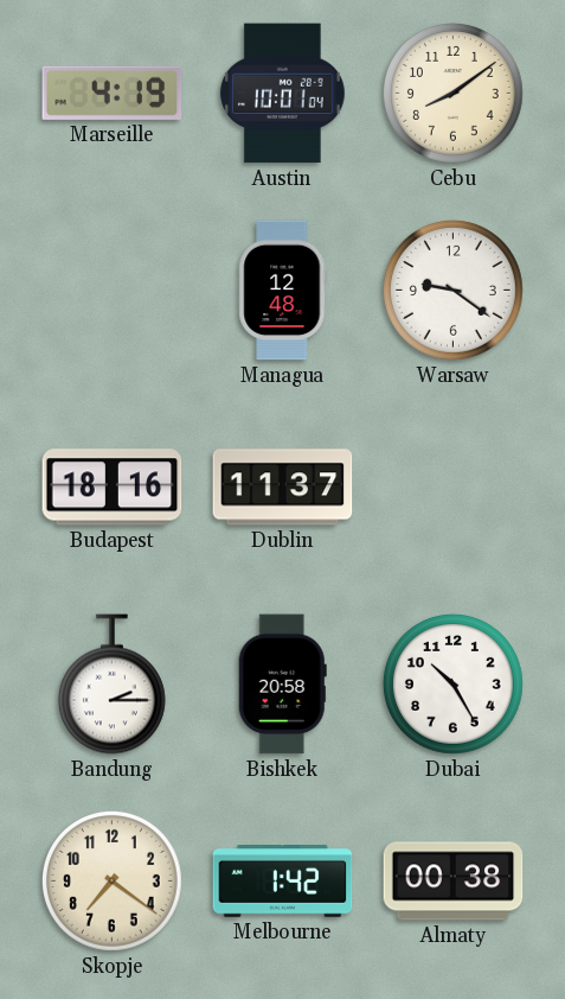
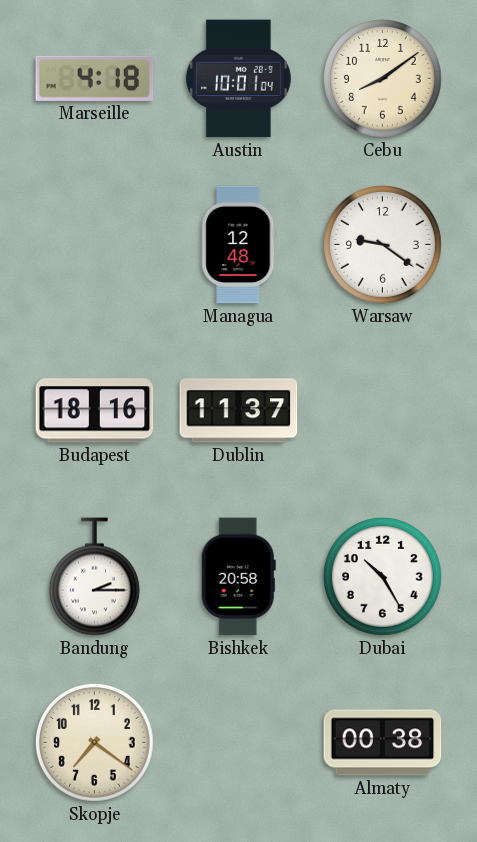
Marseille: 4:19 -> 4:18 (95, 78)
Melbourne: 1:42 -> none (283, 882)
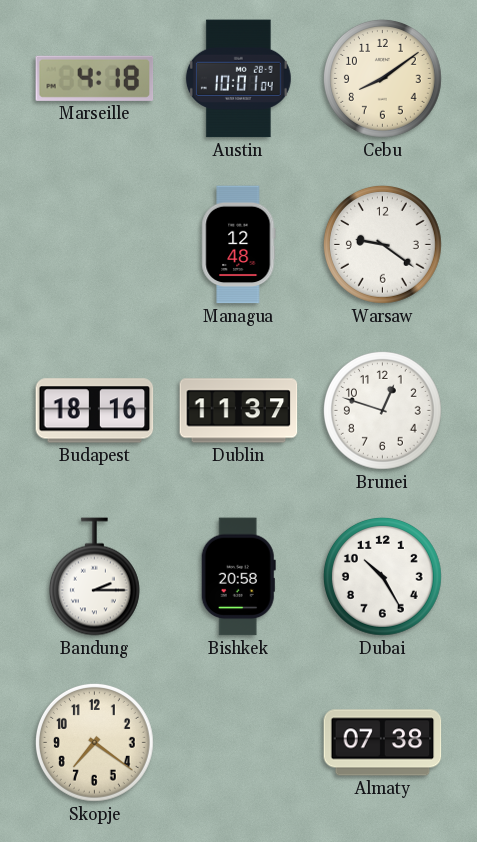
Brunei: none -> 12:48 (382, 410)
Almaty: 00:38 -> 07:38 (383, 743)
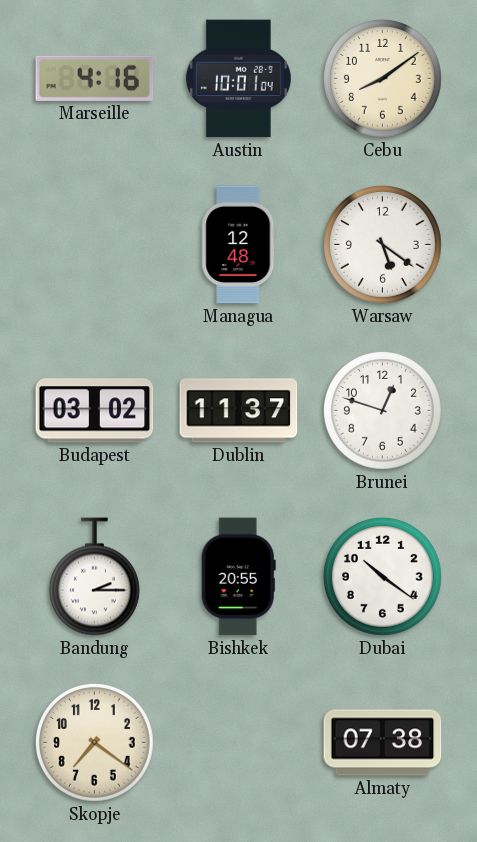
Marseille: 4:18 -> 4:16 (95, 78)
Warsaw: 9:21 -> 5:21 (382, 244)
Budapest: 18:16 -> 03:02 (95, 411)
Bishkek: 20:58 -> 20:55 (238, 577)
Dubai: 10:25 -> 10:21 (382, 576)
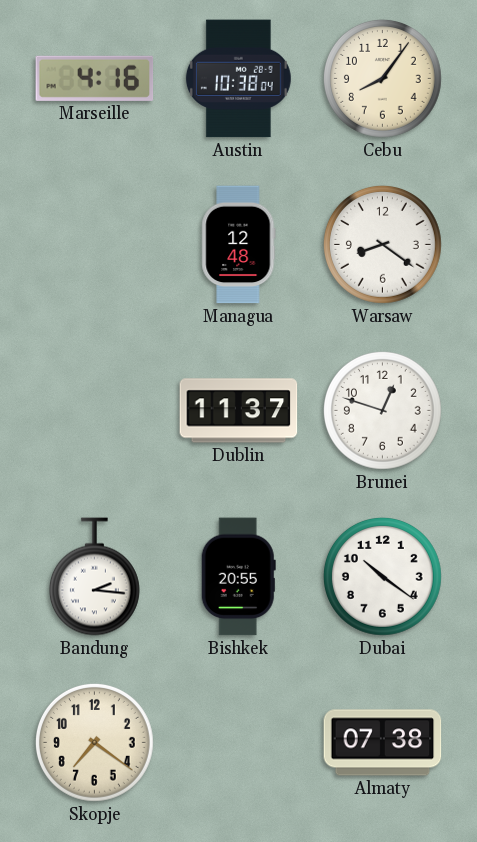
Austin: 10:01 -> 10:38 (238, 79)
Cebu: 8:09 -> 8:06 (382, 78)
Warsaw: 5:21 -> 8:21 (382, 244)
Budapest: 03:02 -> none (95, 411)
Bandung: 2:15 -> 2:16 (94, 577)
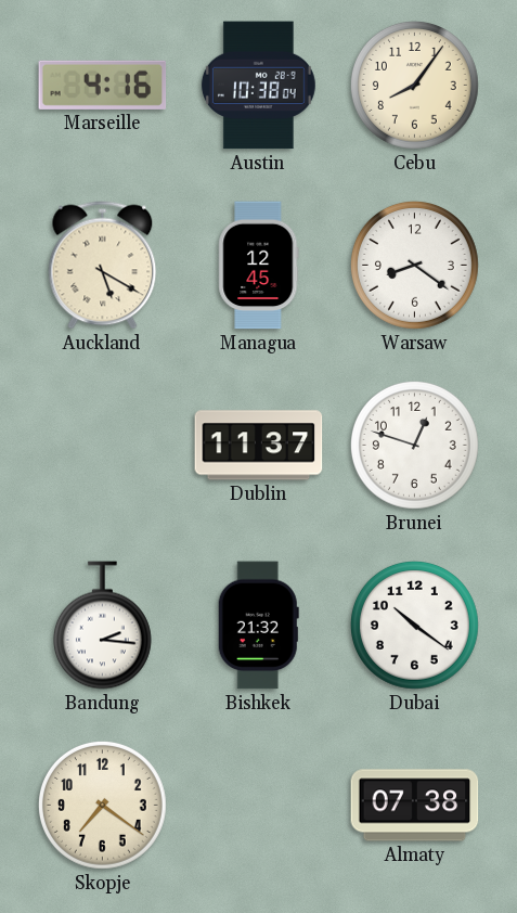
Auckland: none -> 5:20 (103, 266)
Managua: 12:48 -> 12:45 (259, 266)
Bishkek: 20:55 -> 21:32 (258, 626)
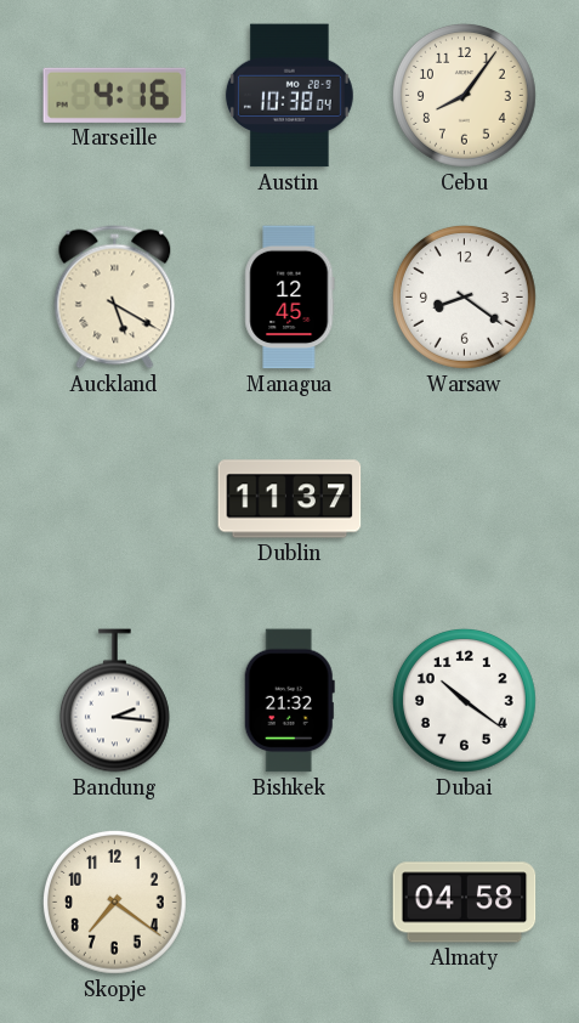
Brunei: 12:48 -> none (414, 445)
Almaty: 07:38 -> 04:58 (465, 903)
